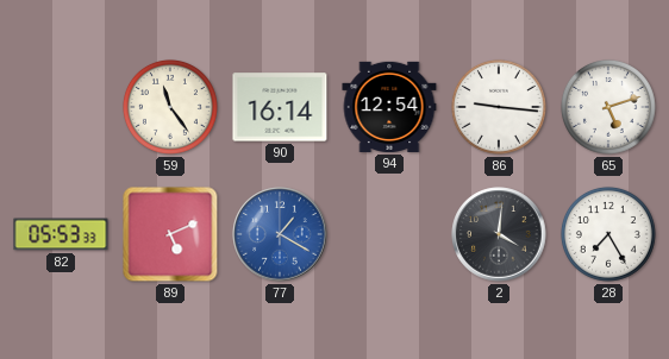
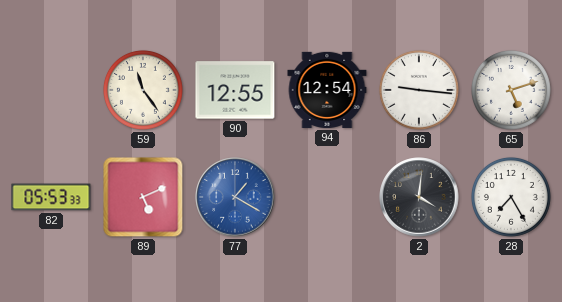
90: 16:14 -> 12:55 (235, 90)
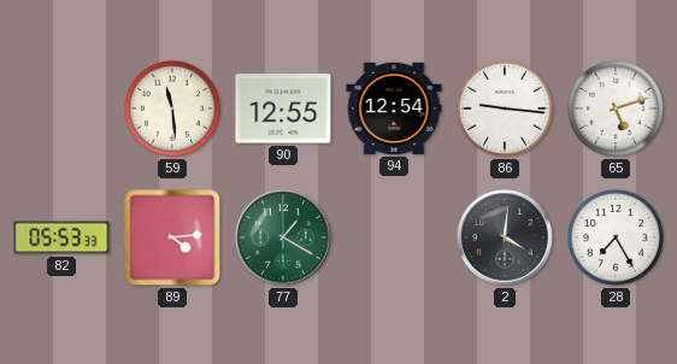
59: 11:24 -> 11:29 (172, 108)
89: 5:11 -> 4:14 (172, 237)
77 dial: blue -> green (283, 237)
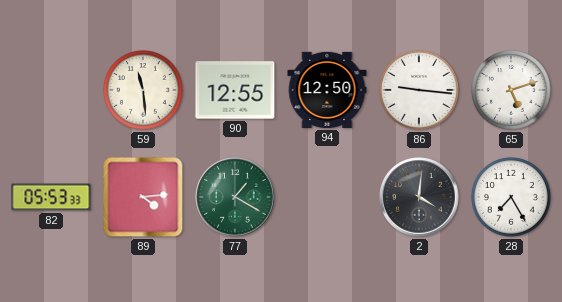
94: 12:54 -> 12:50 (327, 90)
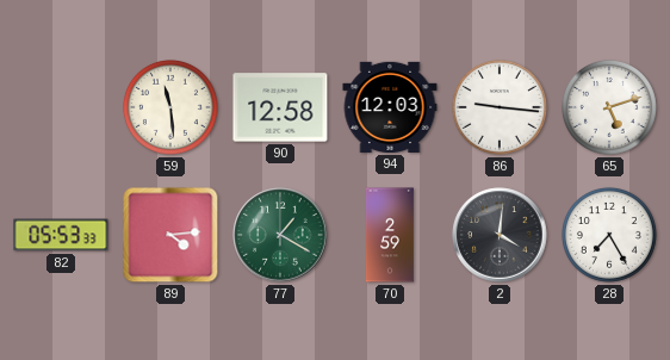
90: 12:55 -> 12:58 (280, 107)
94: 12:50 -> 12:03 (390, 107)
70: none -> 2:59 (391, 235)
